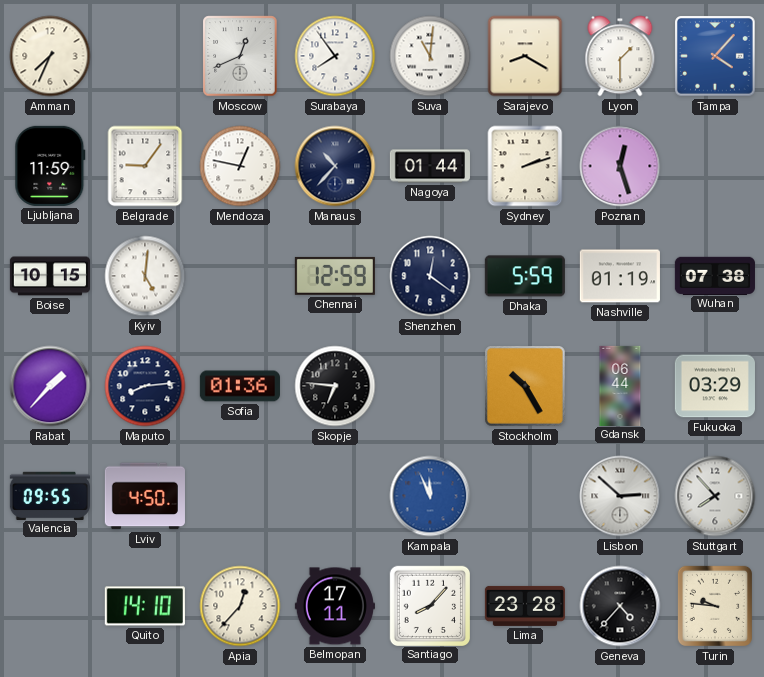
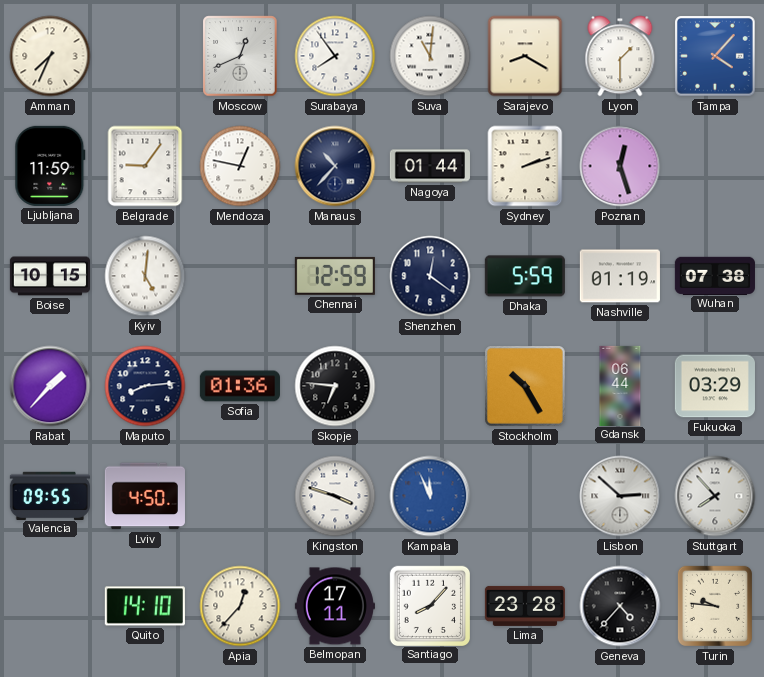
Kingston: none -> 3:48 (335, 496)
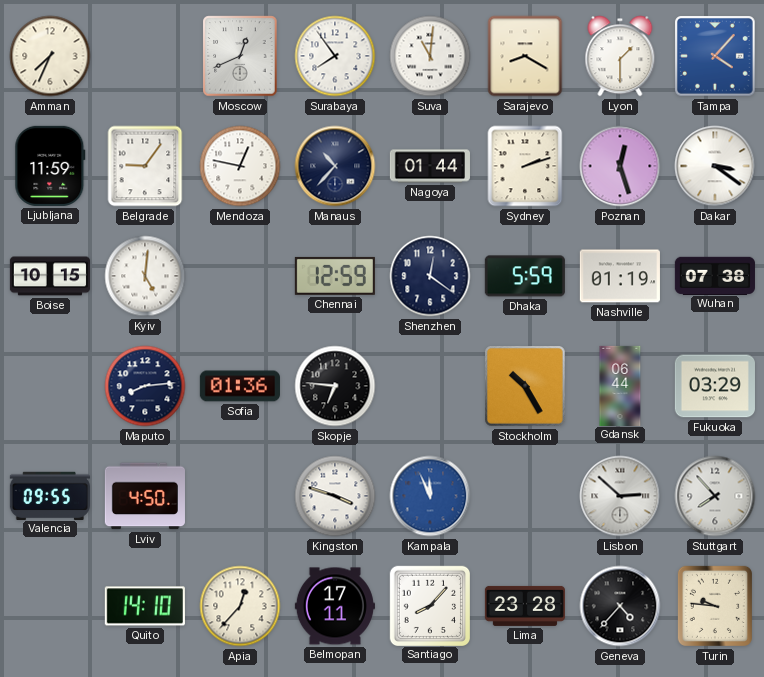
Dakar: none -> 3:21 (715, 166)
Rabat: 1:37 -> none (50, 386)
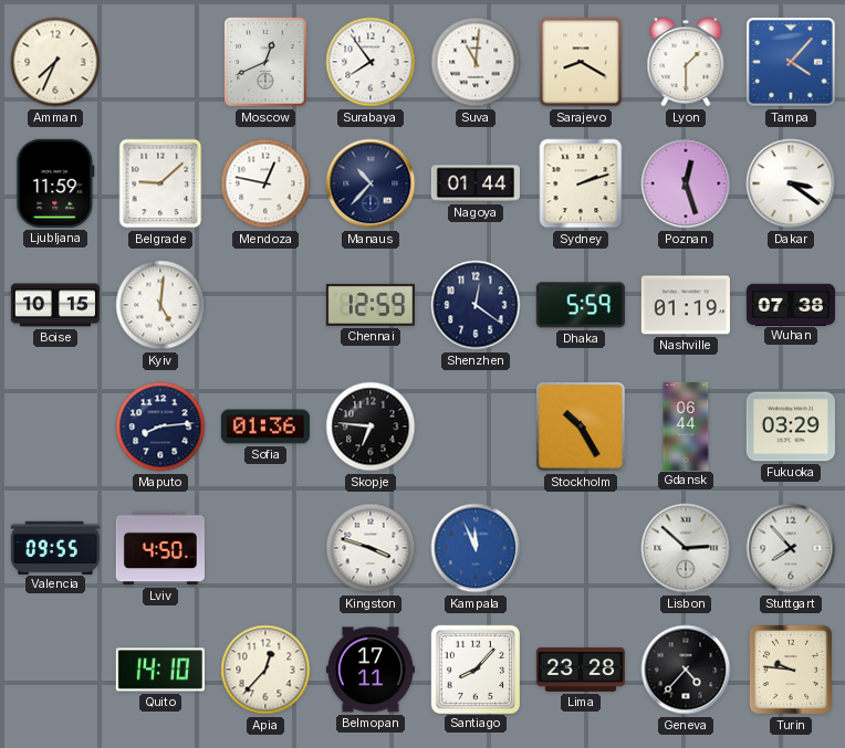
Belgrade: 9:06 -> 9:08 (160, 183)
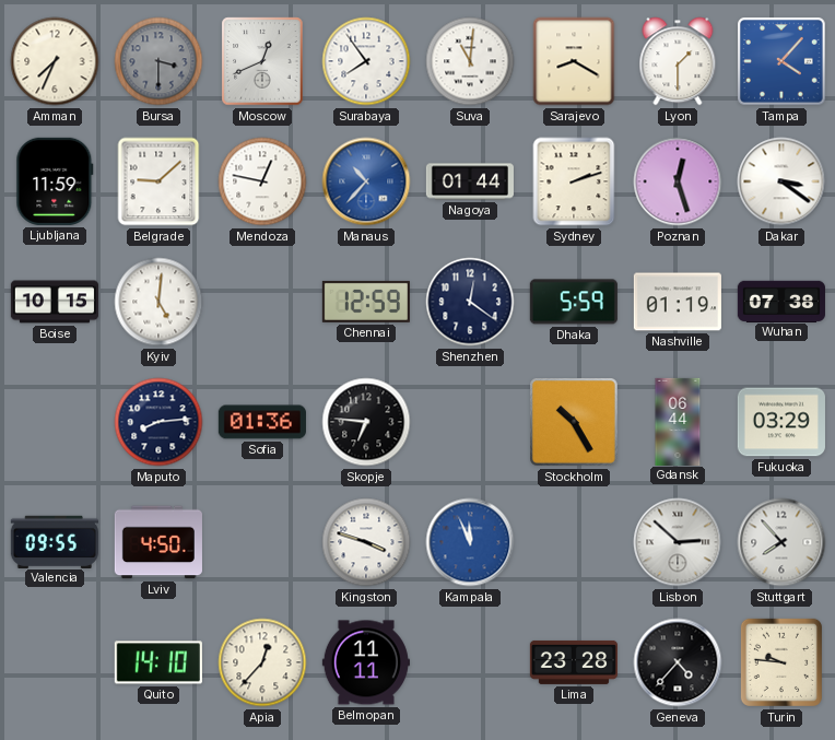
Bursa: none -> 3:30 (158, 61)
Manaus dial: navy -> blue (366, 181)
Belmopan: 17:11 -> 11:11 (366, 662)
Santiago: 8:07 -> none (474, 668)
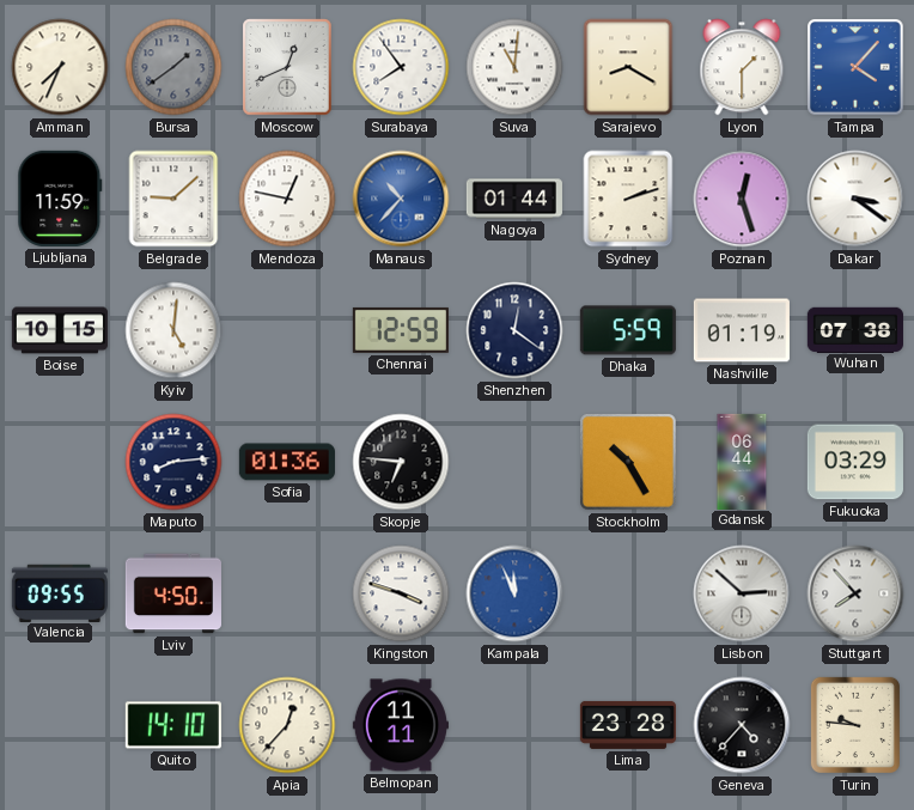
Bursa: 3:30 -> 1:39 (173, 67)
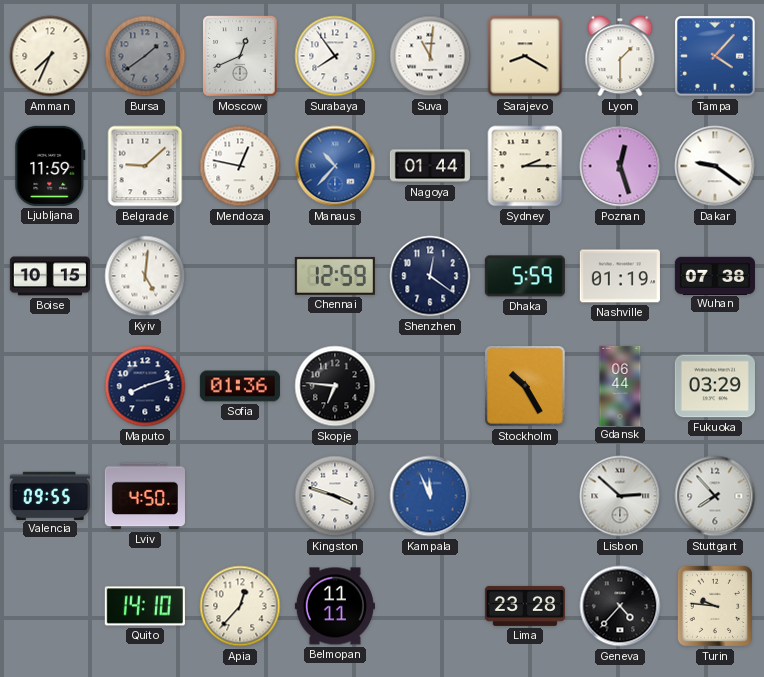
Sydney: 2:12 -> 2:15 (525, 166)
Dakar: 3:21 -> 9:21 (715, 166)
Maputo: 8:14 -> 8:12 (145, 386)
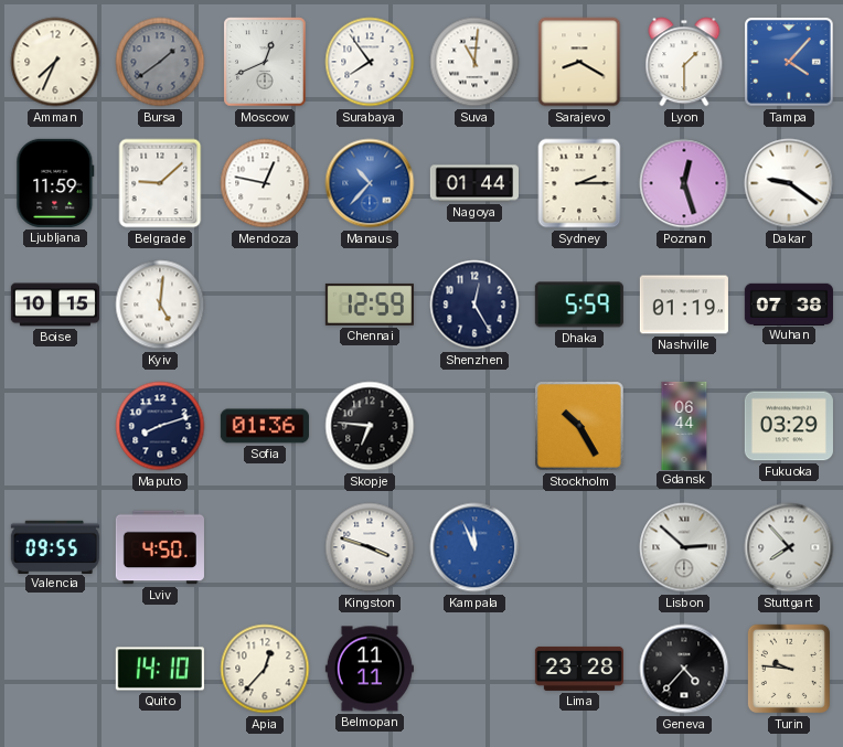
Shenzhen: 12:21 -> 12:25 (474, 305)
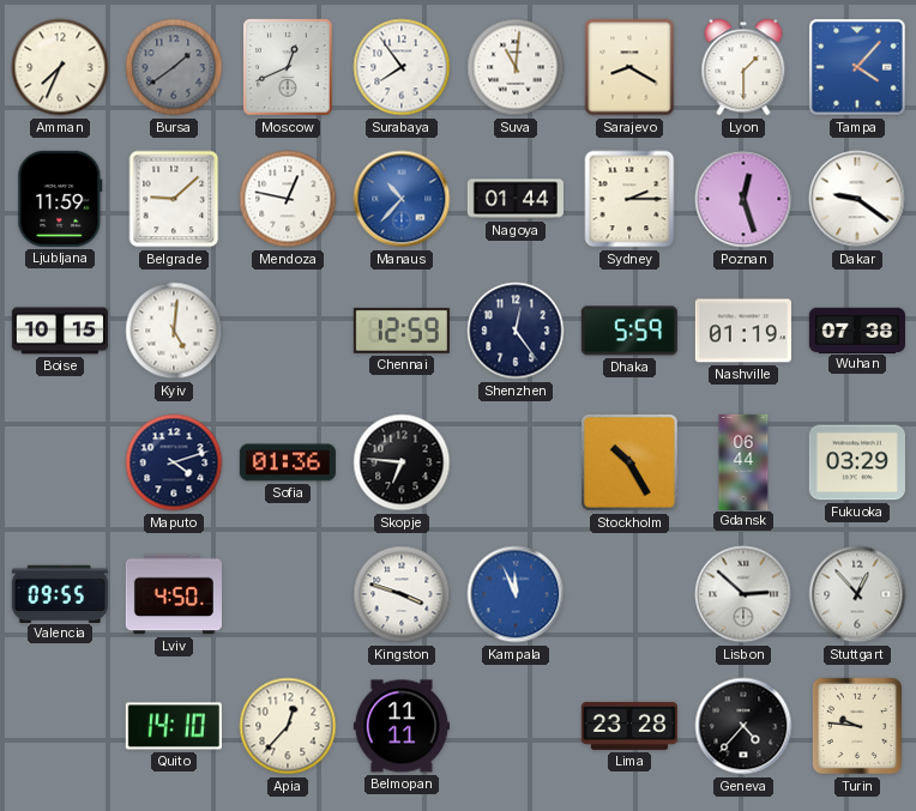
Shenzhen: 12:25 -> 12:24 (516, 331)
Maputo: 8:12 -> 4:12 (174, 462)
Stuttgart: 7:53 -> 12:53 (857, 594)
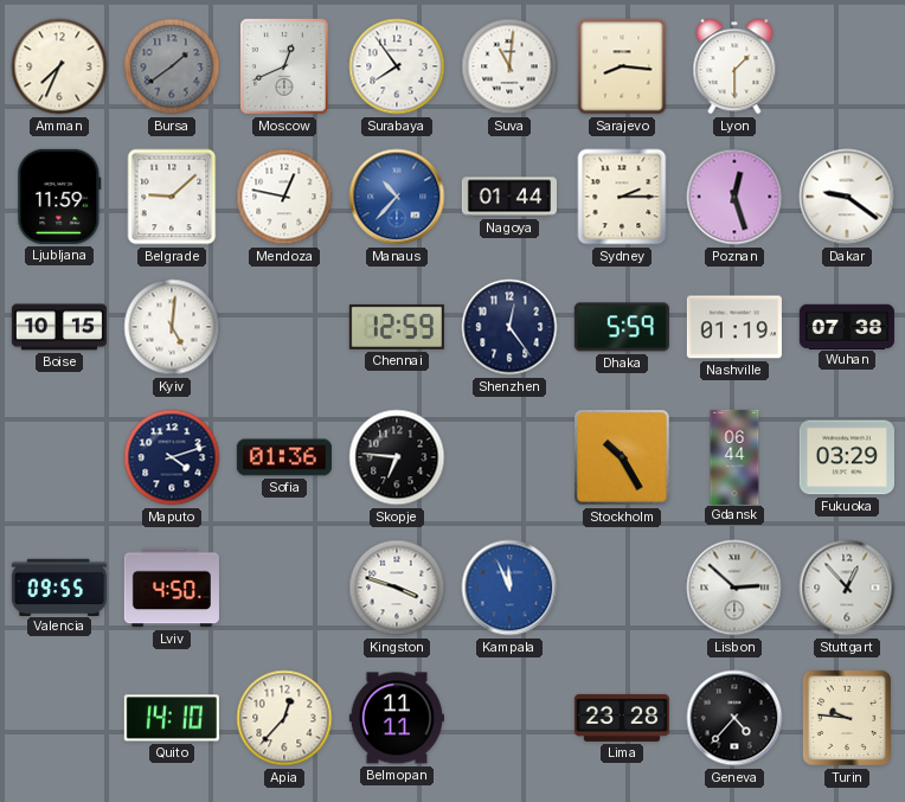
Sarajevo: 8:20 -> 8:16 (622, 66)
Tampa: 4:07 -> none (857, 67)
